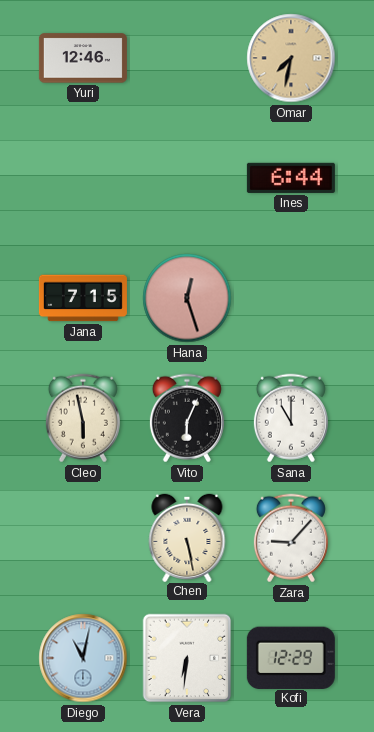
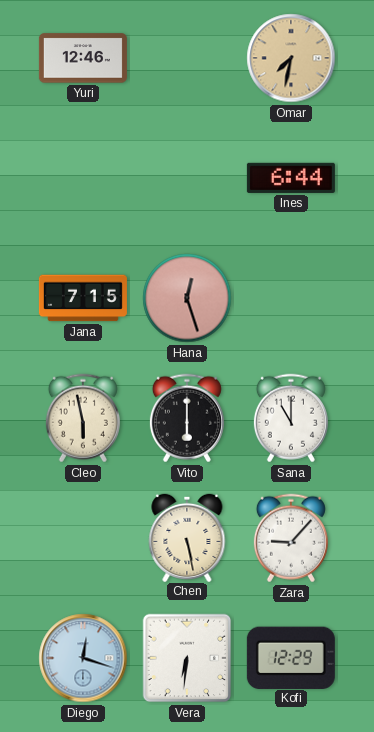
Vito: 6:04 -> 6:00 (187, 418)
Diego: 11:02 -> 12:18 (83, 658)
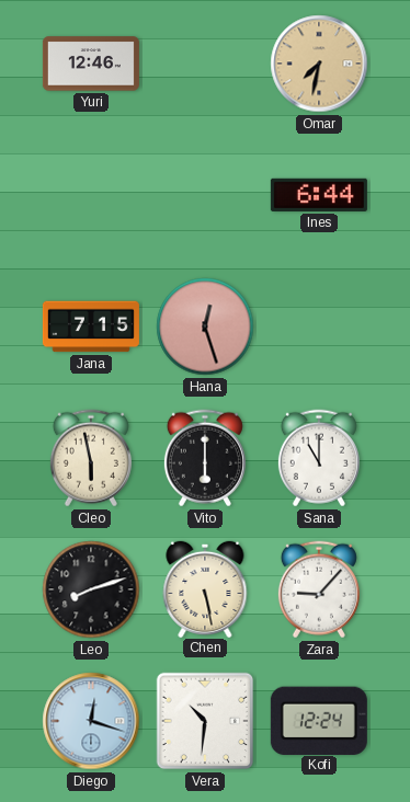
Leo: none -> 8:12 (91, 589)
Vera: 6:31 -> 10:31 (205, 721)
Kofi: 12:29 -> 12:24 (319, 720)
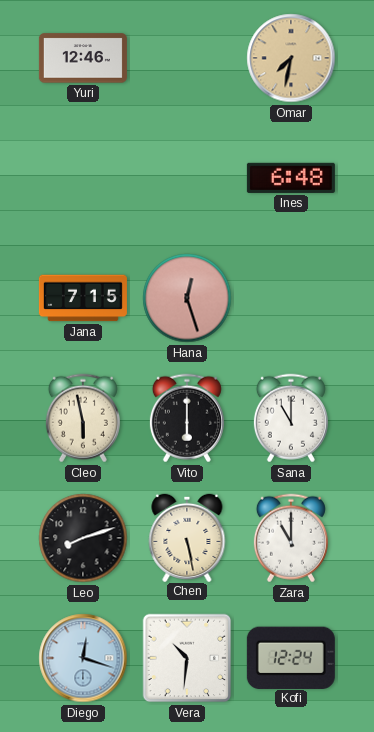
Ines: 6:44 -> 6:48 (291, 178)
Zara: 9:07 -> 11:00 (291, 538)
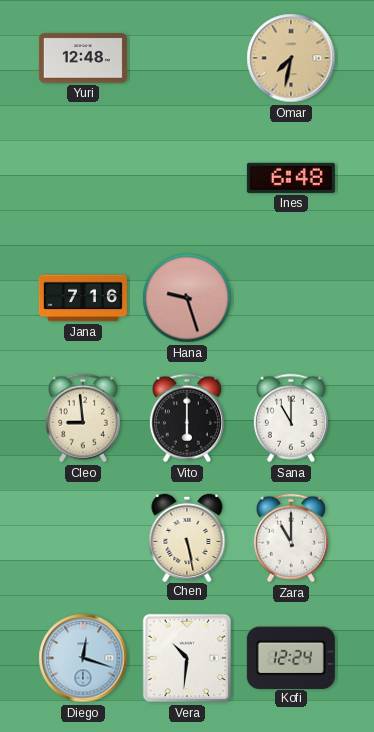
Yuri: 12:46 -> 12:48 (83, 58)
Jana: 7:15 -> 7:16 (83, 298)
Hana: 12:27 -> 9:27 (187, 298)
Cleo: 5:58 -> 8:59 (83, 418)
Leo: 8:12 -> none (83, 538)
